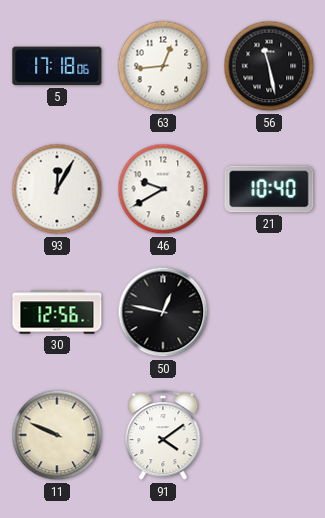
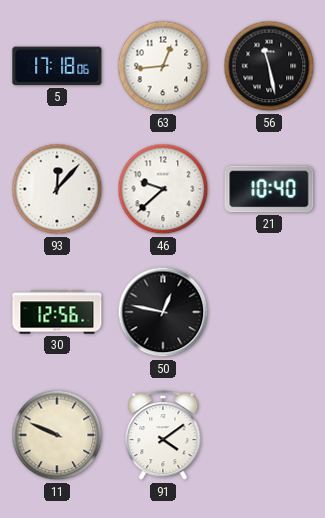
93: 12:05 -> 12:07 (57, 189)
46: 9:40 -> 9:38 (163, 189)
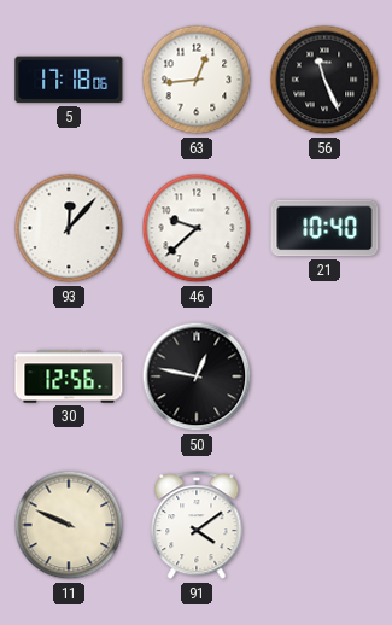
56: 11:28 -> 11:26 (324, 80)
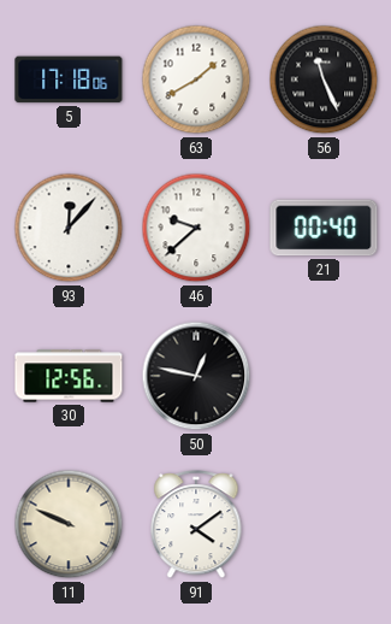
63: 12:44 -> 1:40 (196, 80)
21: 10:40 -> 00:40 (324, 228)
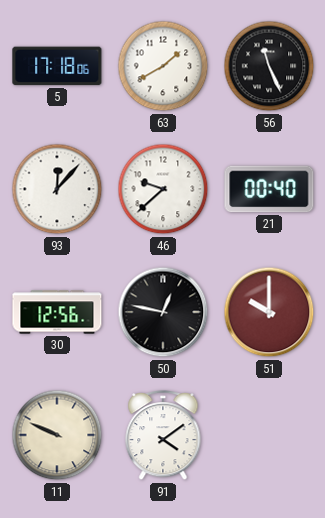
51: none -> 10:00 (269, 312)
